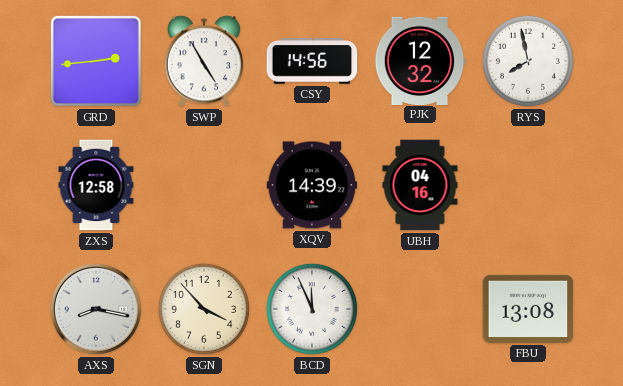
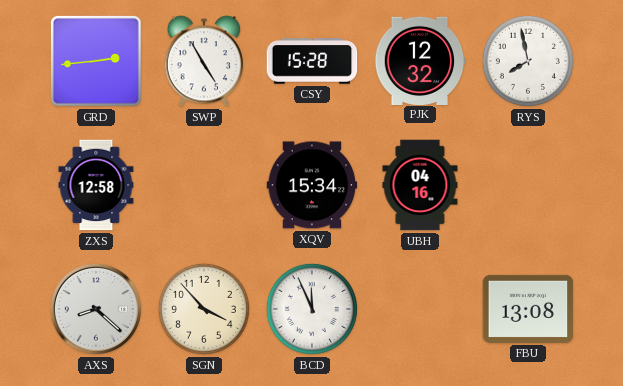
CSY: 14:56 -> 15:28 (312, 61)
XQV: 14:39 -> 15:34 (312, 185)
AXS: 8:17 -> 8:22 (96, 309)
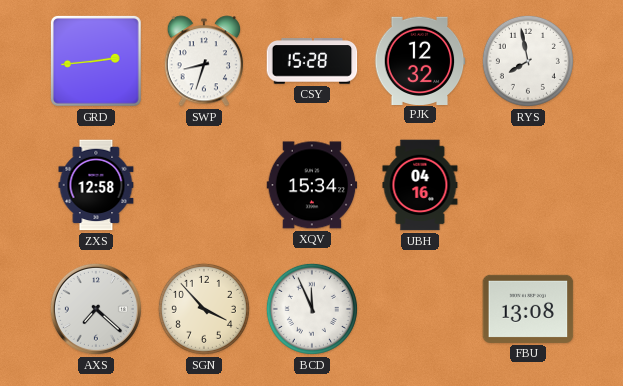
SWP: 4:55 -> 8:33 (203, 61)
AXS: 8:22 -> 7:22 (96, 309)
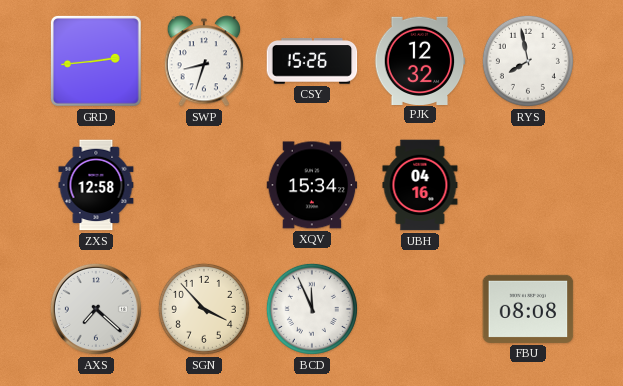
CSY: 15:28 -> 15:26 (312, 61)
FBU: 13:08 -> 08:08 (528, 309)
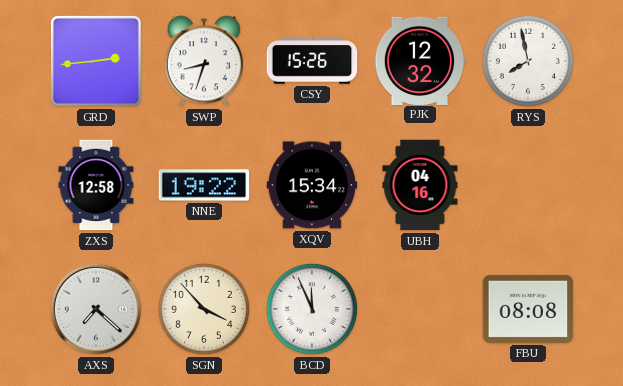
NNE: none -> 19:22 (204, 185)
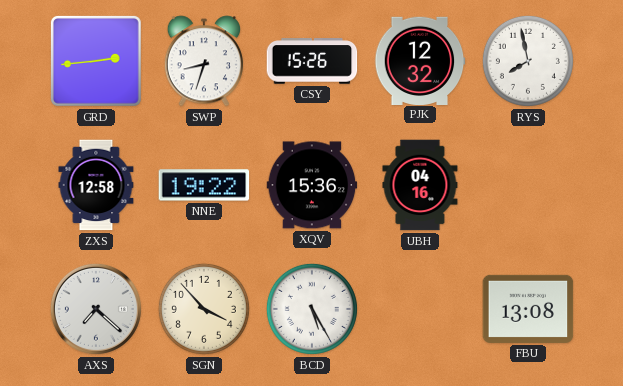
XQV: 15:34 -> 15:36 (312, 185)
BCD: 11:56 -> 5:25 (312, 309)
FBU: 08:08 -> 13:08 (528, 309)
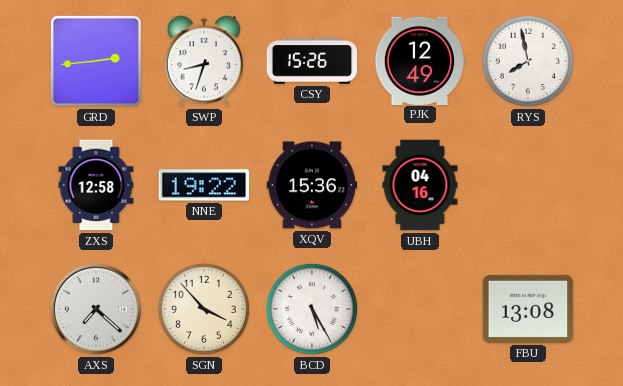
PJK: 12:32 -> 12:49 (420, 60)
